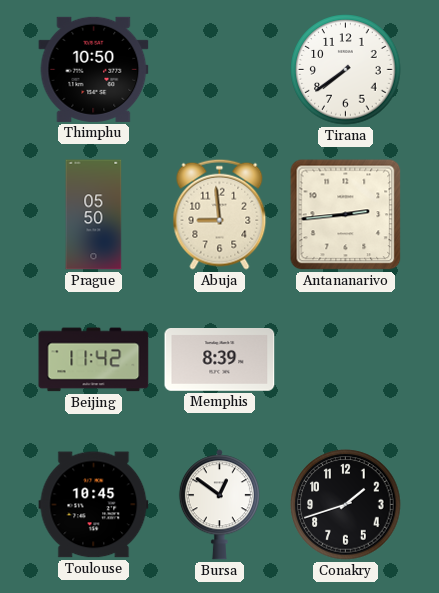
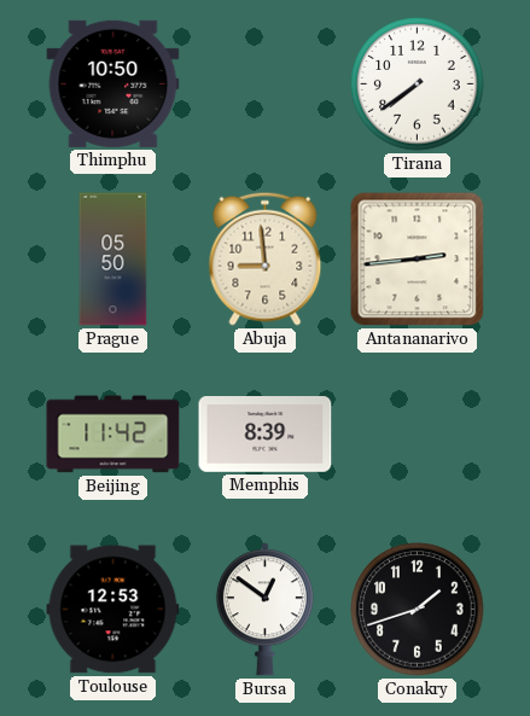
Toulouse: 10:45 -> 12:53 (113, 610)
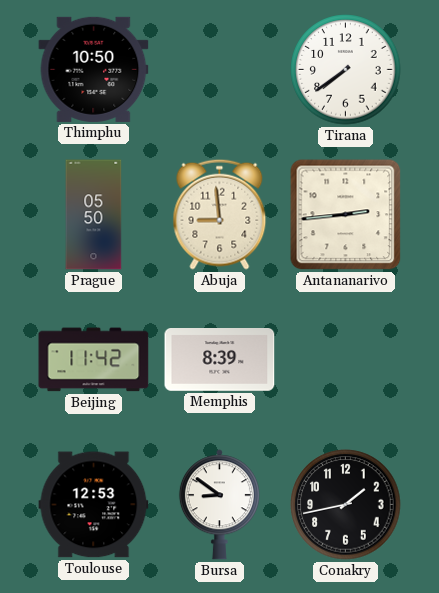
Bursa: 12:51 -> 8:51 (219, 505)
Conakry: 1:42 -> 1:43 (346, 505)
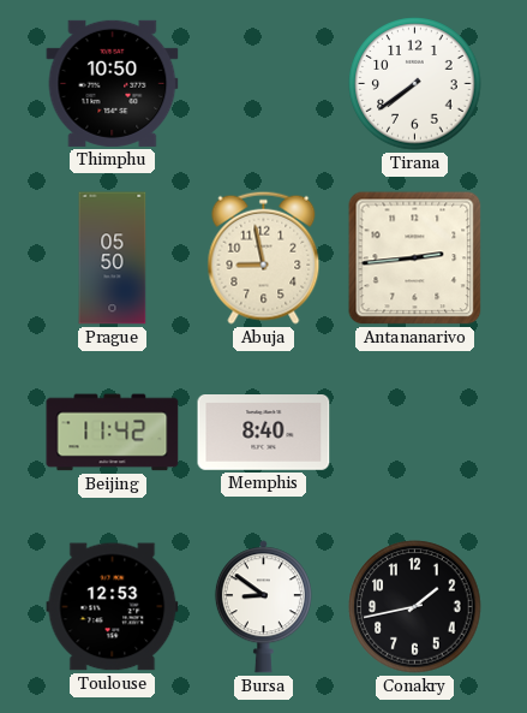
Abuja: 8:59 -> 8:58 (264, 257)
Memphis: 8:39 -> 8:40 (264, 433)
